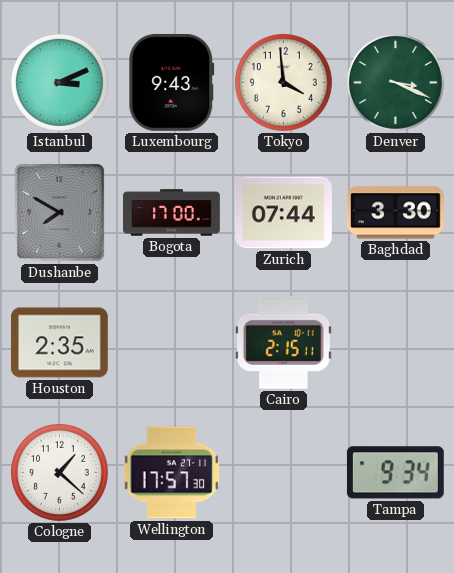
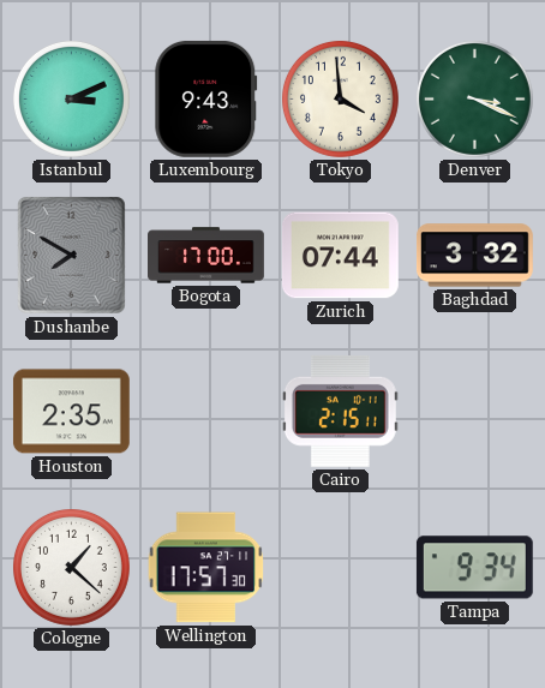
Baghdad: 3:30 -> 3:32 (475, 256)
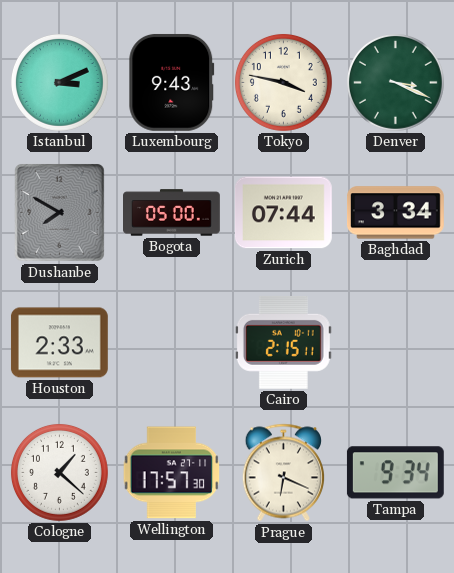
Tokyo: 3:59 -> 3:47 (283, 82)
Bogota: 17:00 -> 05:00 (172, 213)
Baghdad: 3:32 -> 3:34 (396, 213)
Houston: 2:35 -> 2:33 (59, 343)
Prague: none -> 6:19 (283, 473)
